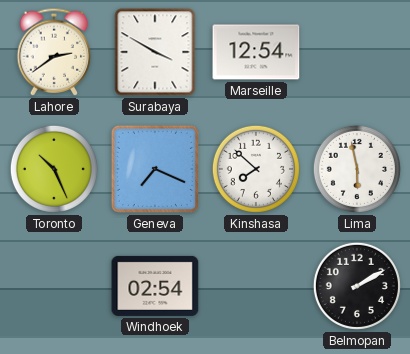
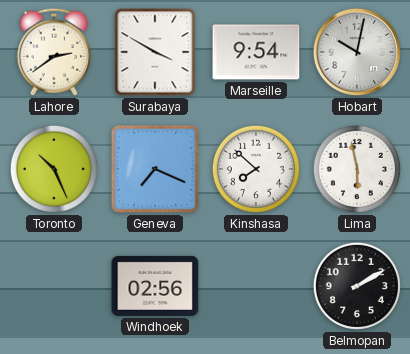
Marseille: 12:54 -> 9:54 (256, 52)
Hobart: none -> 10:02 (357, 52)
Windhoek: 02:54 -> 02:56 (155, 286)
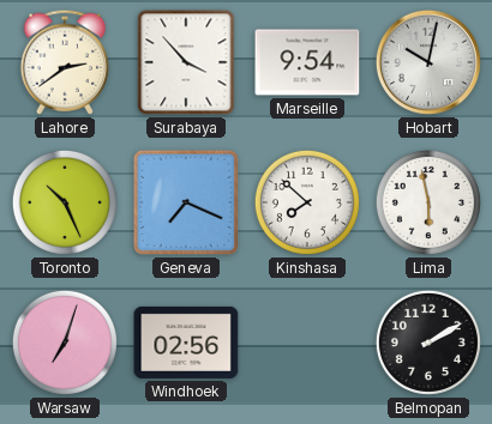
Surabaya: 3:50 -> 3:53 (186, 62)
Warsaw: none -> 7:03 (65, 343)
